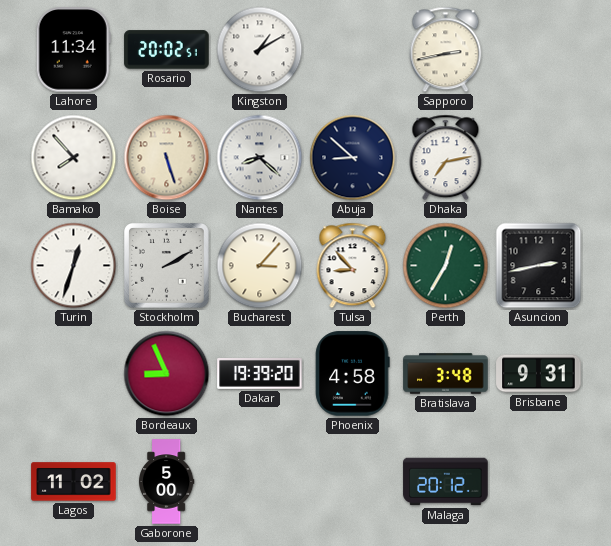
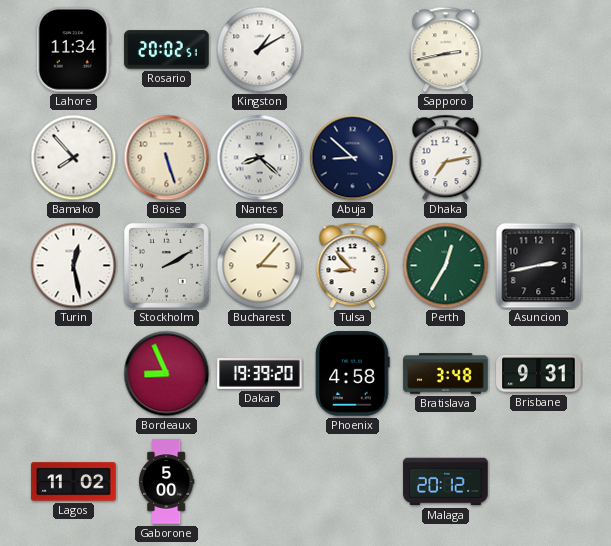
Turin: 12:33 -> 12:28 (74, 266)
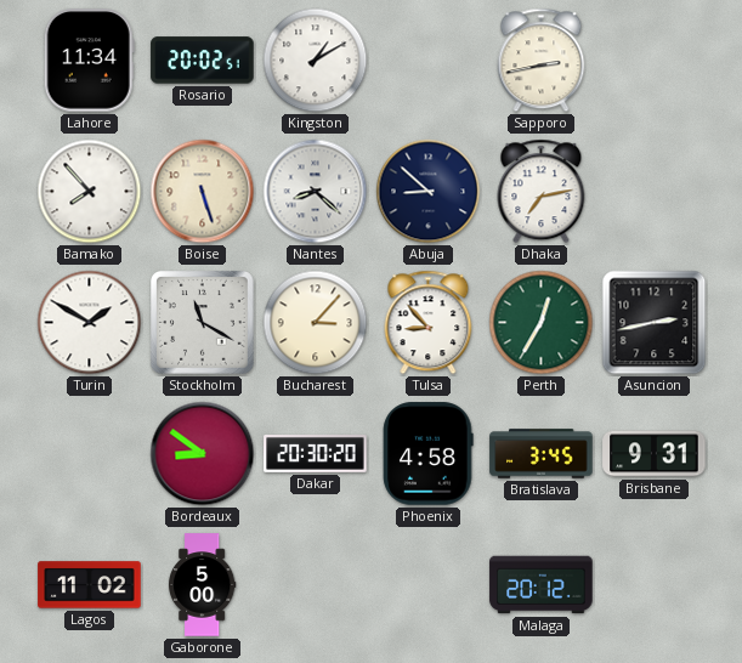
Turin: 12:28 -> 1:50 (90, 323)
Stockholm: 2:10 -> 11:20 (203, 323)
Bordeaux: 8:56 -> 8:51 (203, 454)
Dakar: 19:39 -> 20:30 (316, 454)
Bratislava: 3:48 -> 3:45 (542, 454)
